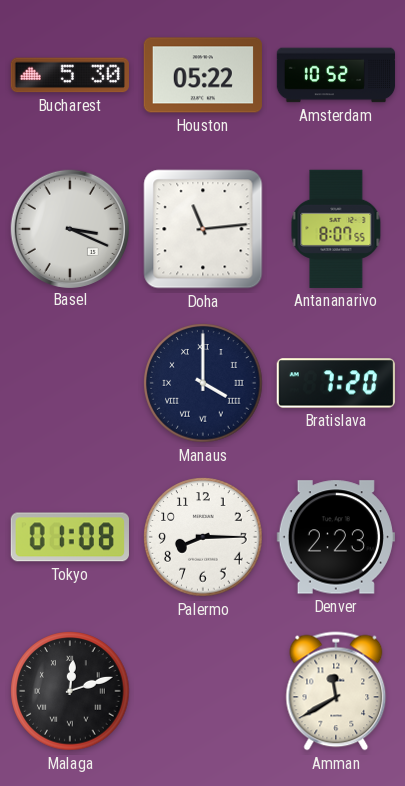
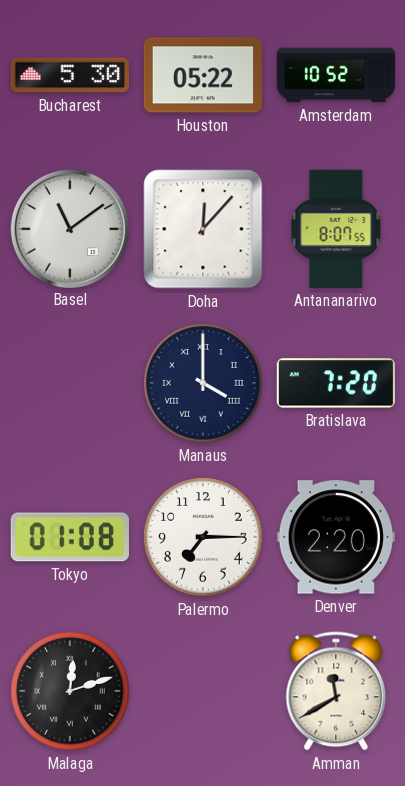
Basel: 3:19 -> 11:09 (69, 228)
Doha: 11:14 -> 12:07 (203, 229)
Palermo: 8:15 -> 7:15 (203, 537)
Denver: 2:23 -> 2:20 (336, 537)
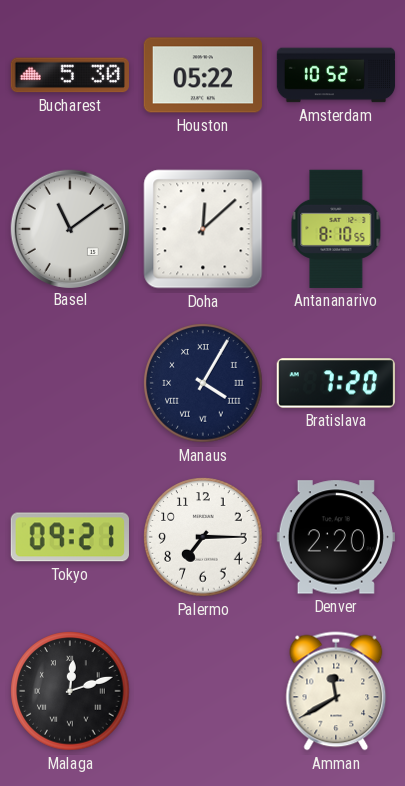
Doha: 12:07 -> 12:08 (203, 229)
Antananarivo: 8:07 -> 8:10 (336, 229)
Manaus: 4:00 -> 4:05 (203, 383)
Tokyo: 01:08 -> 09:21 (70, 537)
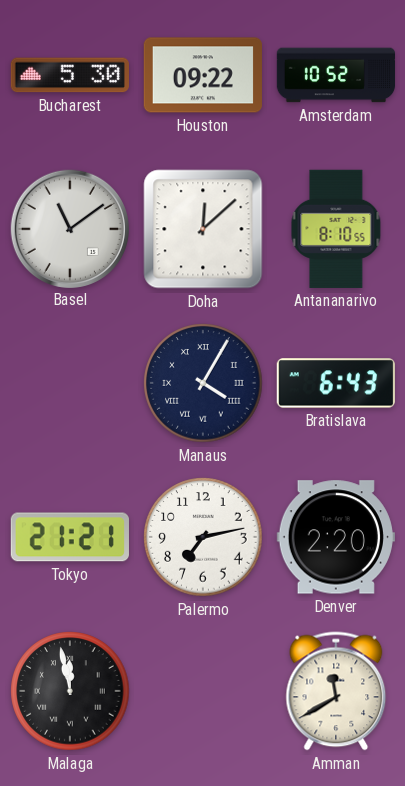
Houston: 05:22 -> 09:22 (202, 75)
Bratislava: 7:20 -> 6:43 (336, 383)
Tokyo: 09:21 -> 21:21 (70, 537)
Palermo: 7:15 -> 7:13 (203, 537)
Malaga: 12:12 -> 11:58 (70, 691)
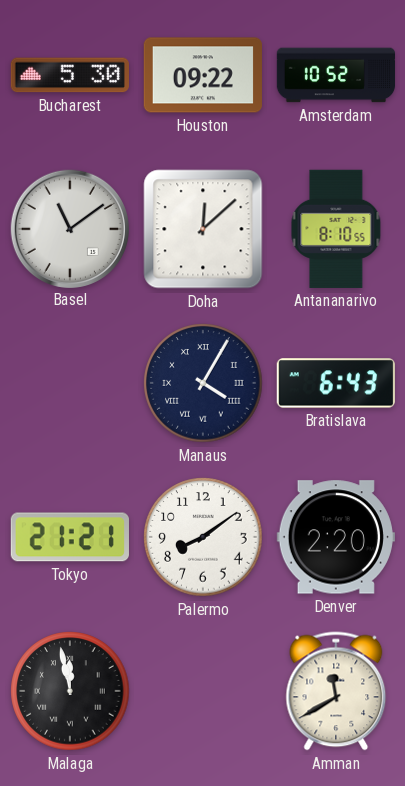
Palermo: 7:13 -> 8:09 (203, 537)
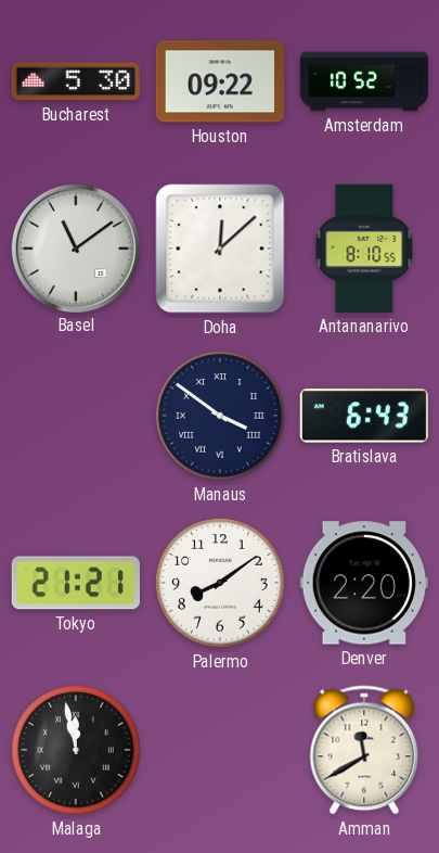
Manaus: 4:05 -> 3:51 (220, 416)
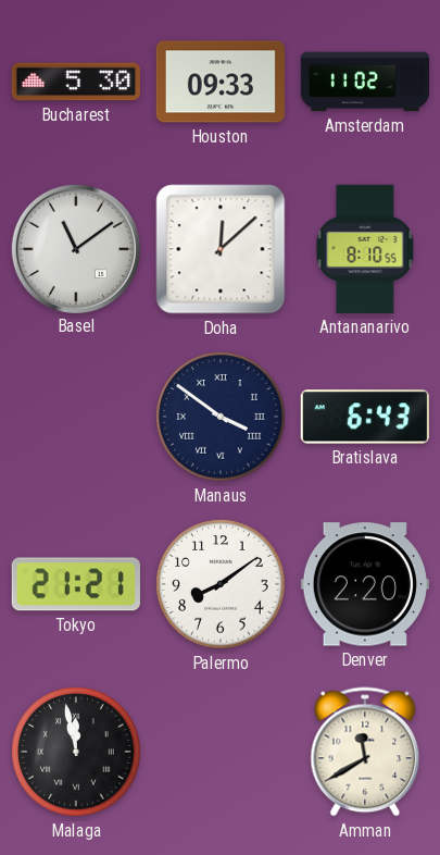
Houston: 09:22 -> 09:33 (219, 82)
Amsterdam: 10:52 -> 11:02 (365, 82)
